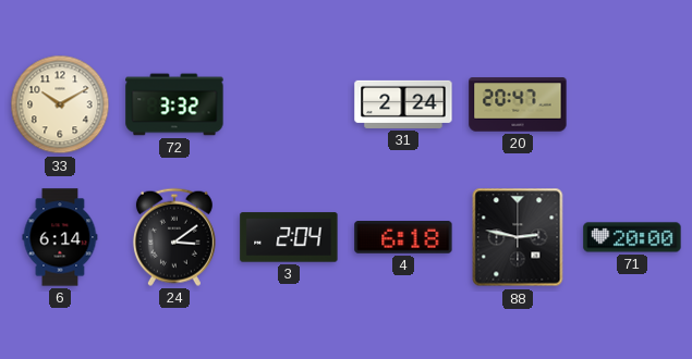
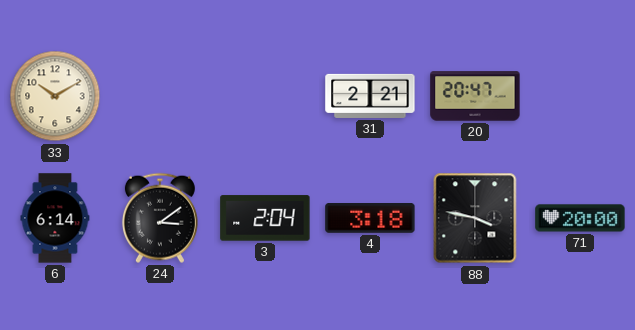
72: 3:32 -> none (174, 104)
31: 2:24 -> 2:21 (370, 96)
4: 6:18 -> 3:18 (370, 219)
88: 2:47 -> 3:47 (475, 218)
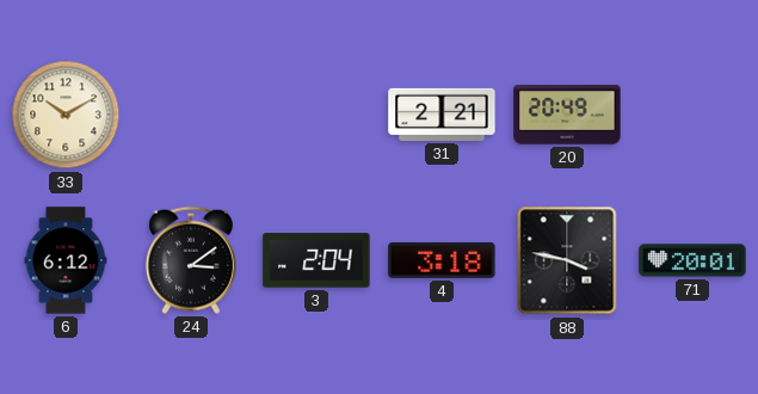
20: 20:47 -> 20:49 (567, 115)
6: 6:14 -> 6:12 (66, 260)
71: 20:00 -> 20:01 (692, 260)
